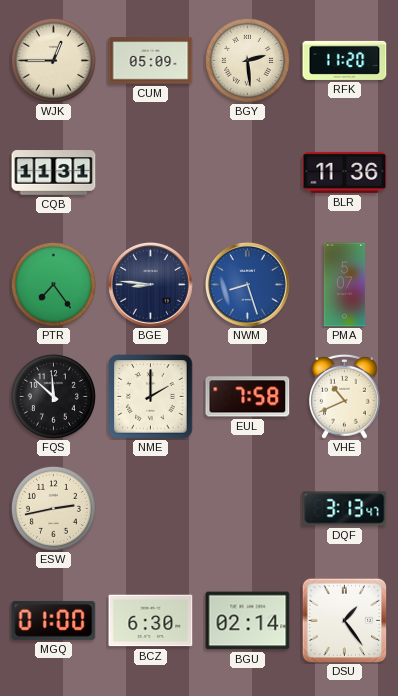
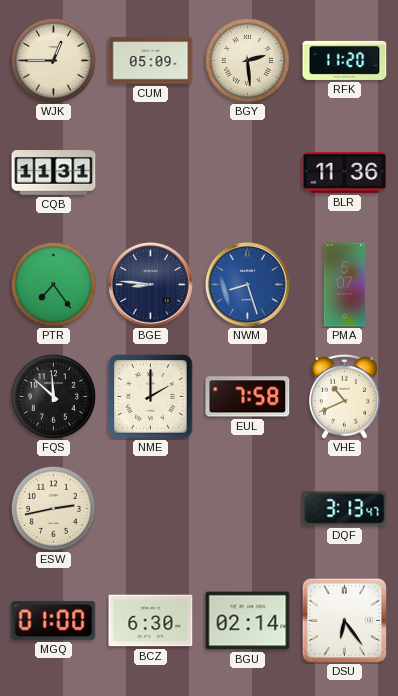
DSU: 1:24 -> 6:24 (344, 620)
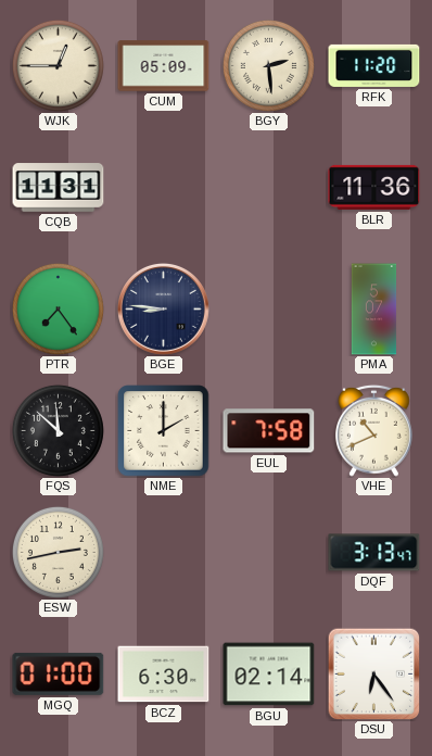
NWM: 8:27 -> none (248, 285)
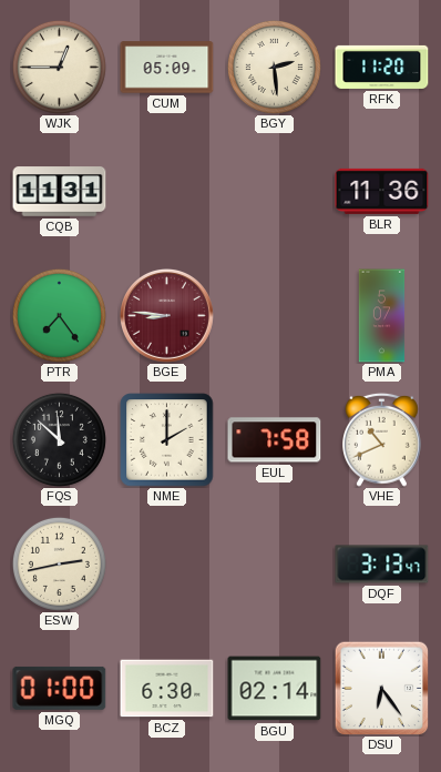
BGE dial: navy -> burgundy (167, 316)
